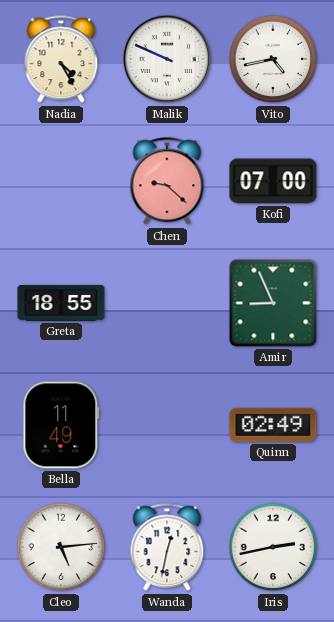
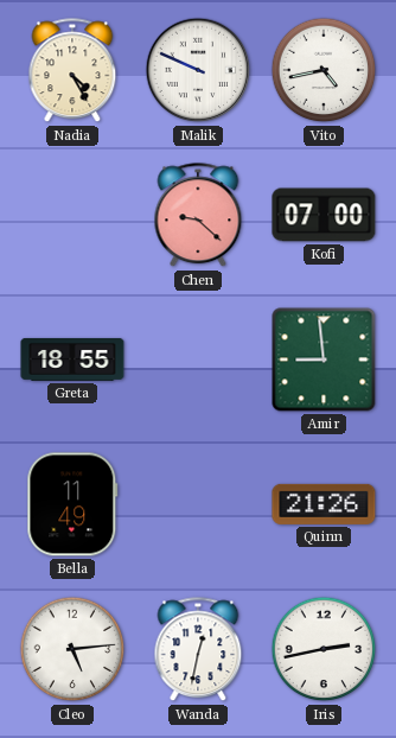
Amir: 8:56 -> 8:59 (324, 360)
Quinn: 02:49 -> 21:26 (324, 504)
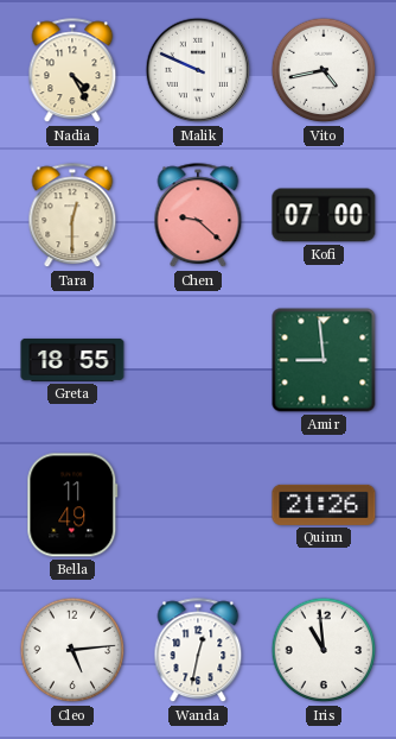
Tara: none -> 12:30 (72, 216)
Iris: 2:43 -> 10:59 (324, 650)
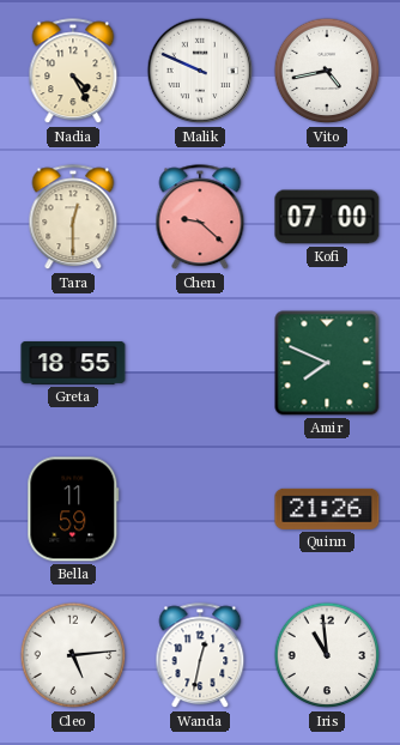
Amir: 8:59 -> 7:49 (327, 363)
Bella: 11:49 -> 11:59 (73, 509)
